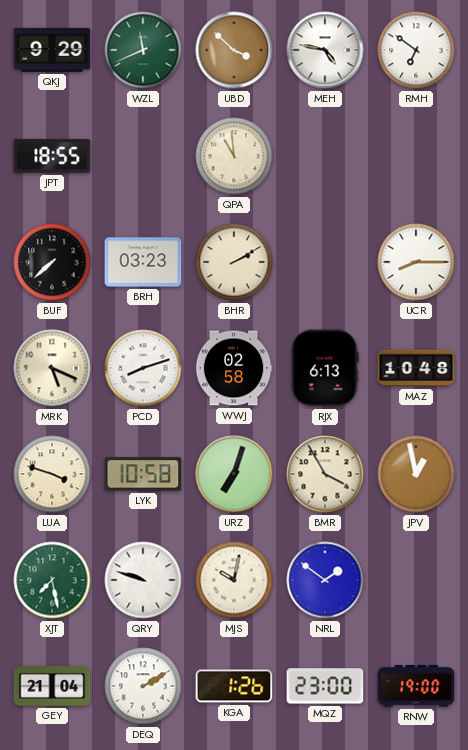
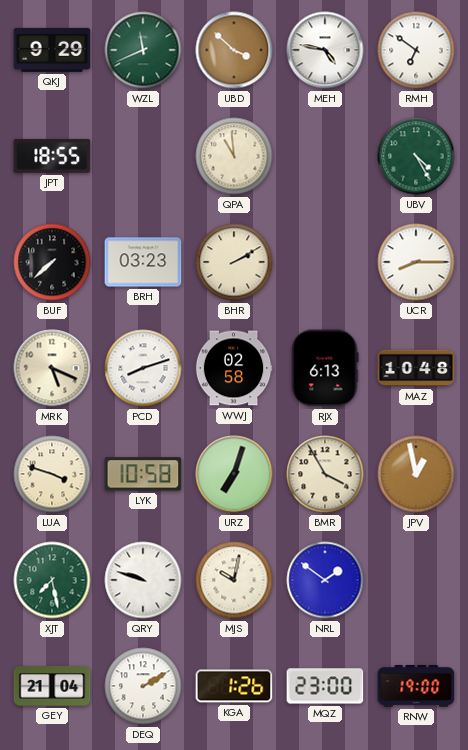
UBV: none -> 4:25 (416, 156)
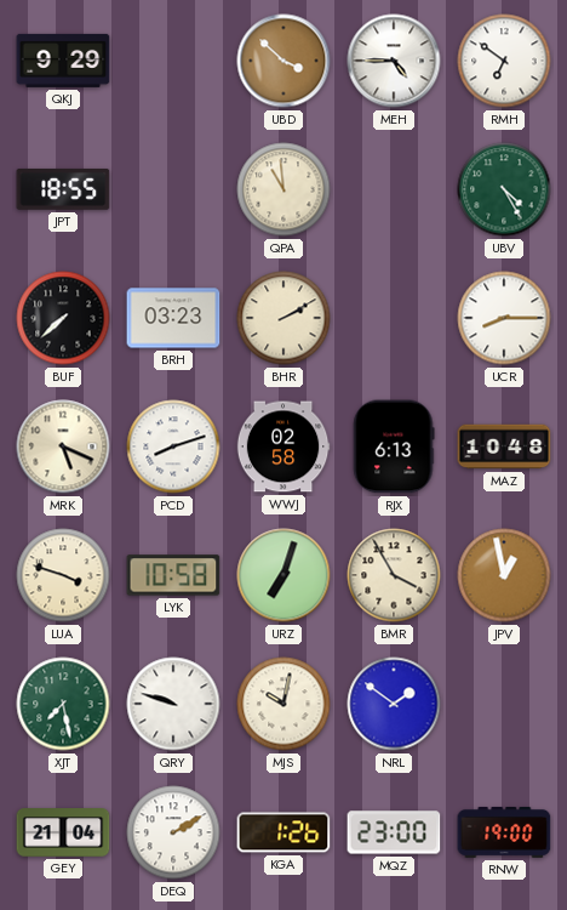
WZL: 11:41 -> none (143, 50)
MEH: 4:47 -> 4:45 (394, 61)
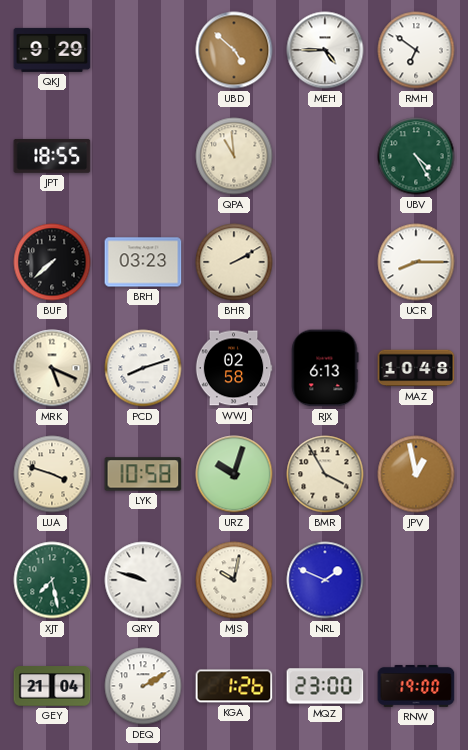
UBD: 3:52 -> 4:52 (234, 50)
URZ: 7:03 -> 10:03 (234, 474)
NRL: 1:51 -> 1:49 (325, 580)
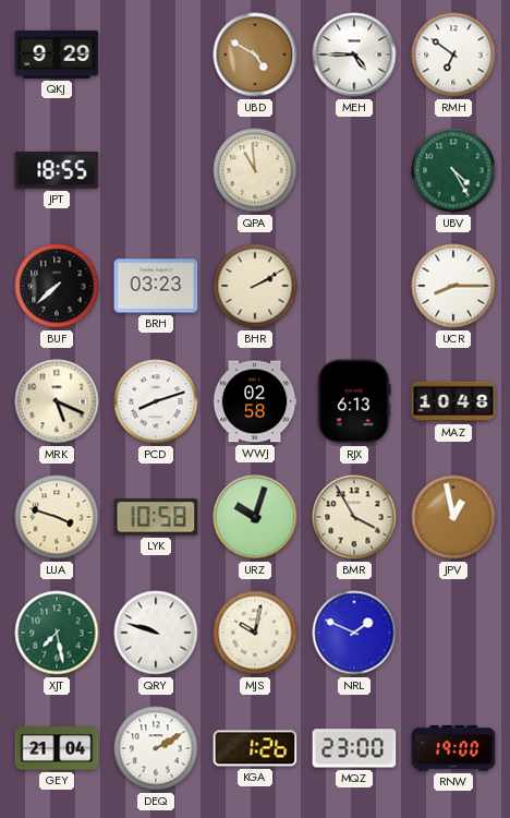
UBD: 4:52 -> 4:50 (255, 55)
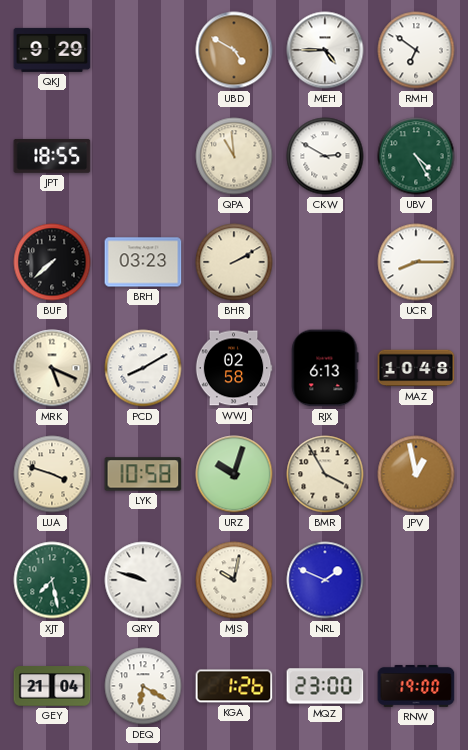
CKW: none -> 2:50 (325, 156)
PCD: 8:12 -> 8:10 (143, 368)
DEQ: 2:10 -> 6:20 (143, 686)
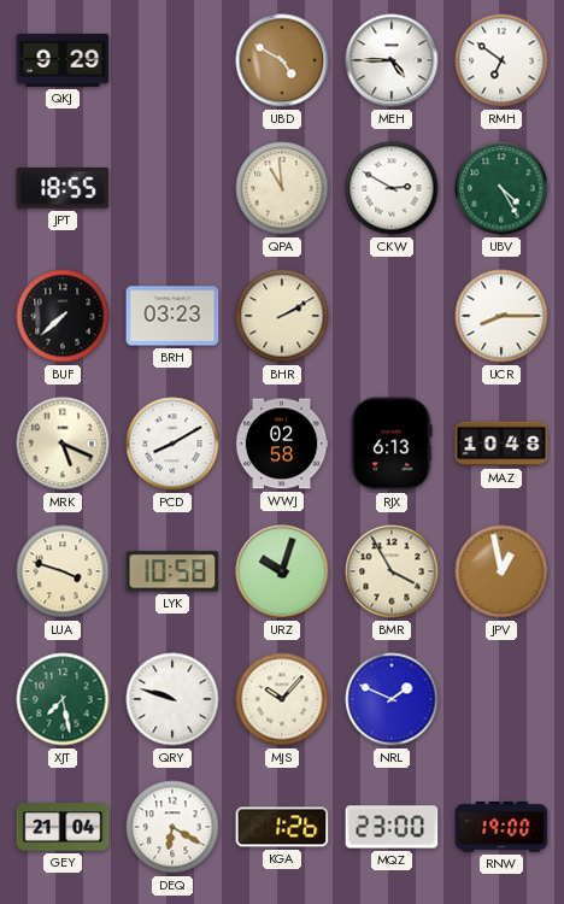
MJS: 10:02 -> 10:07 (282, 699)
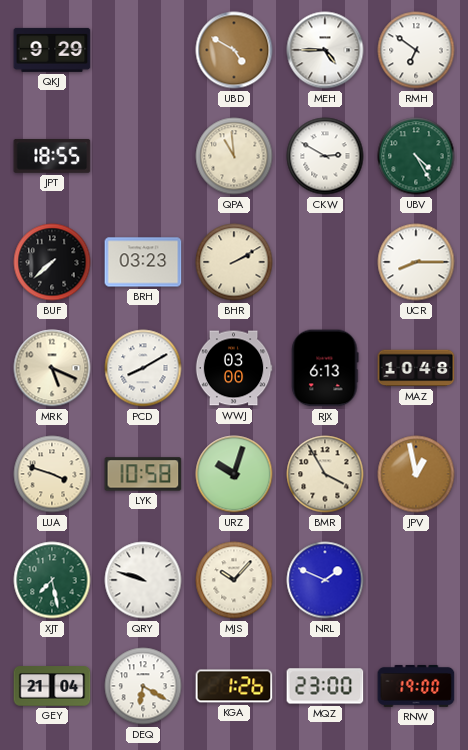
WWJ: 02:58 -> 03:00 (234, 368)
